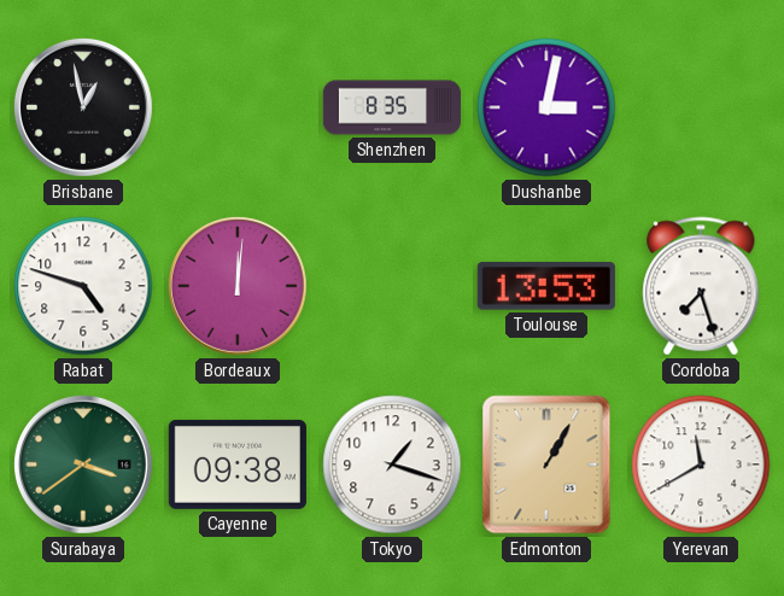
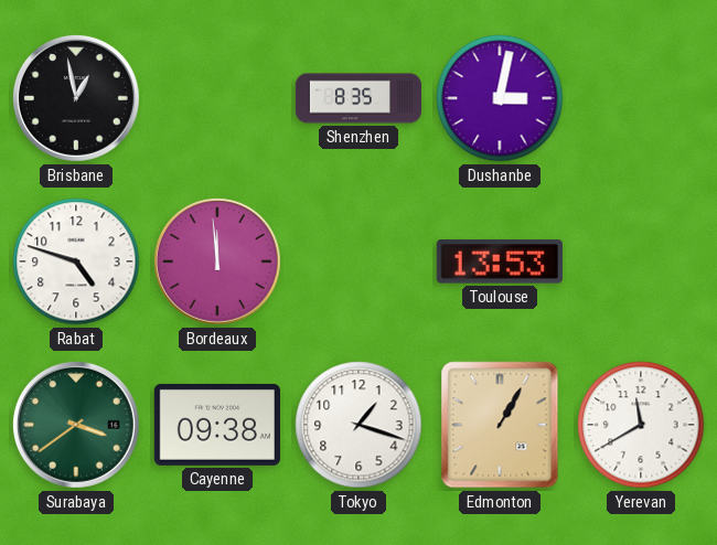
Bordeaux: 12:01 -> 11:59 (217, 261)
Cordoba: 7:27 -> none (701, 286)
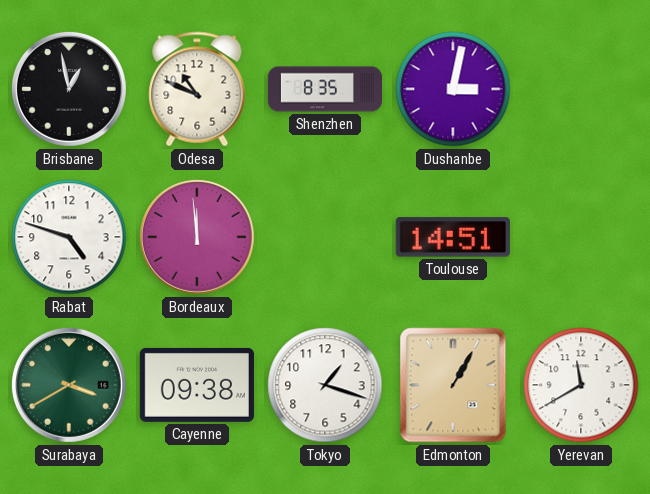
Odesa: none -> 10:49 (197, 89)
Toulouse: 13:53 -> 14:51 (453, 237)
Surabaya: 3:39 -> 3:40 (69, 385)
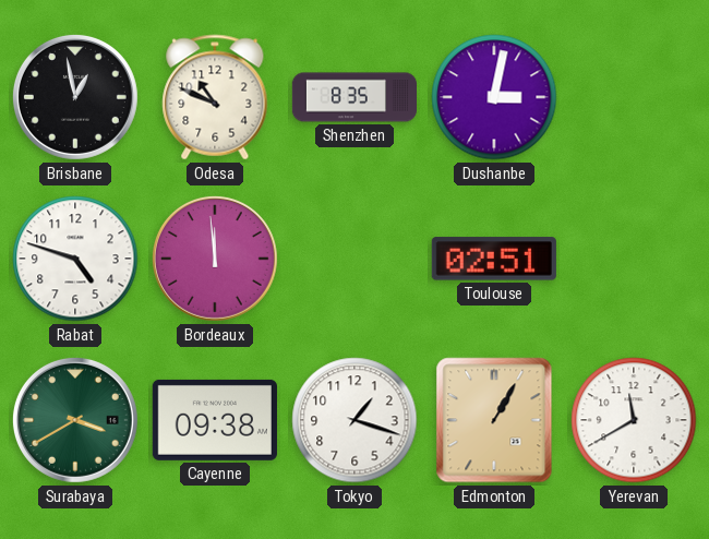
Toulouse: 14:51 -> 02:51 (494, 259)
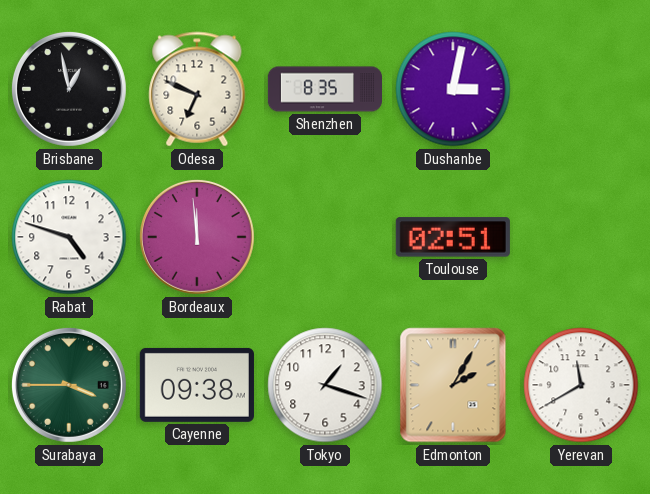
Odesa: 10:49 -> 6:49 (197, 89)
Surabaya: 3:40 -> 3:45 (69, 385)
Edmonton: 1:05 -> 2:05 (453, 385)
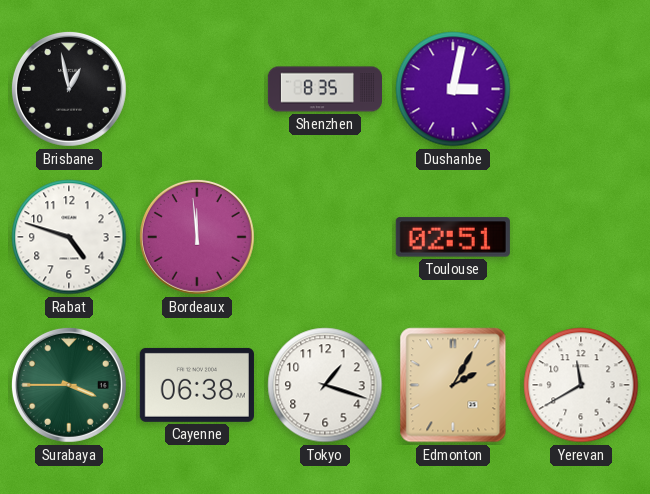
Odesa: 6:49 -> none (197, 89)
Cayenne: 09:38 -> 06:38 (197, 385)
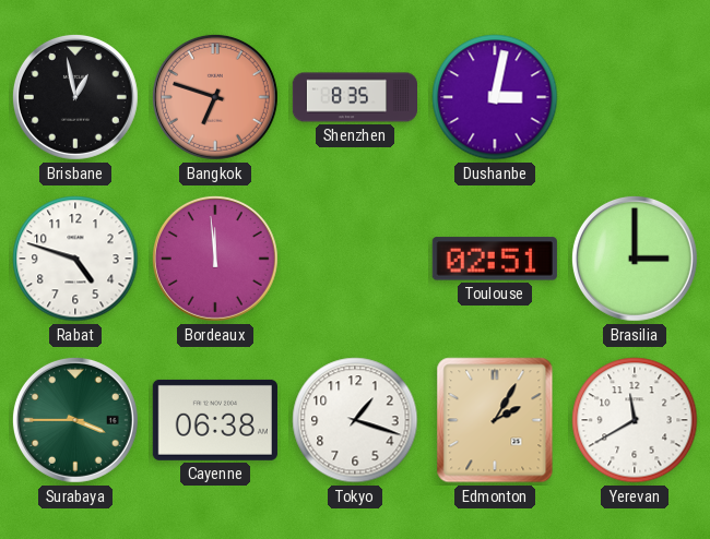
Bangkok: none -> 6:48 (215, 97)
Brasilia: none -> 3:00 (635, 259)
